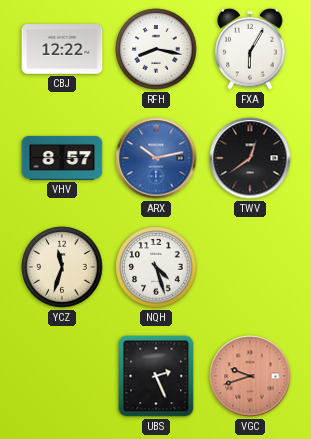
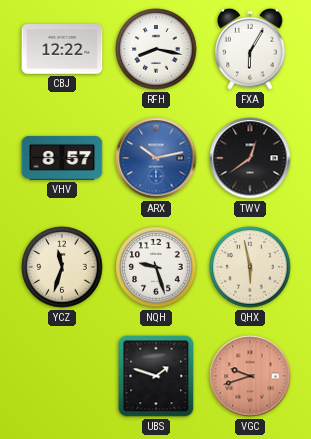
NQH: 4:27 -> 9:27 (156, 267)
QHX: none -> 5:58 (250, 267)
UBS: 2:26 -> 1:48 (156, 376)
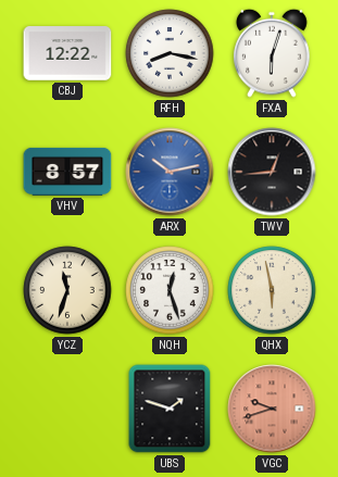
FXA: 6:05 -> 6:03 (272, 53)
TWV: 12:39 -> 12:44 (272, 172)
NQH: 9:27 -> 12:27 (170, 290)
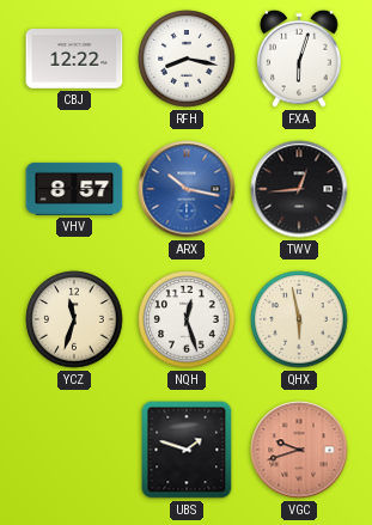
ARX: 10:13 -> 10:17 (187, 189)
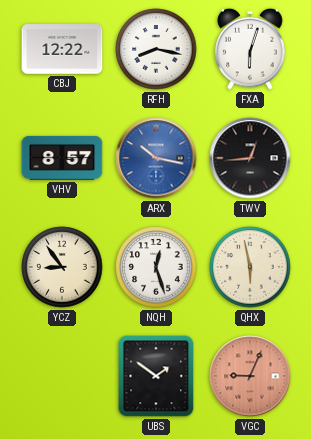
YCZ: 11:33 -> 8:54 (62, 267)
UBS: 1:48 -> 1:51 (156, 376)
VGC: 9:42 -> 9:04 (250, 376)
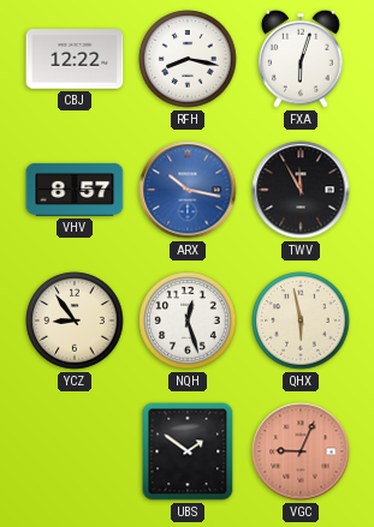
TWV: 12:44 -> 11:55 (301, 190)
